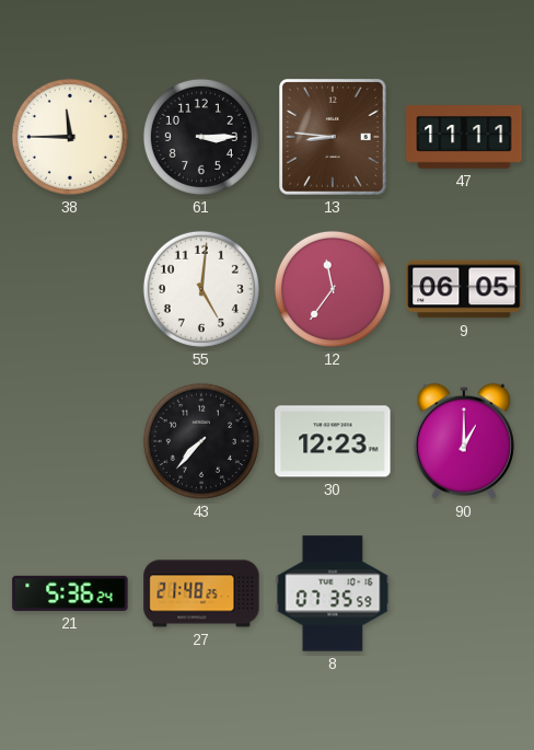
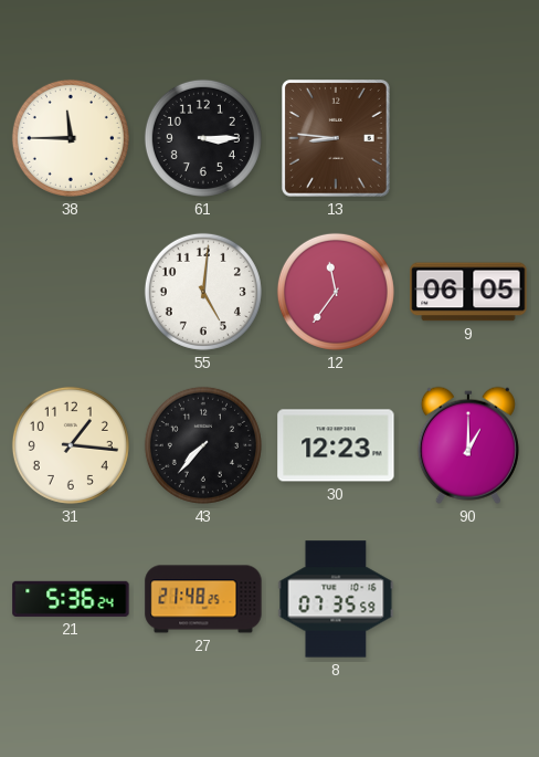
47: 11:11 -> none (464, 137)
31: none -> 1:16 (71, 445)
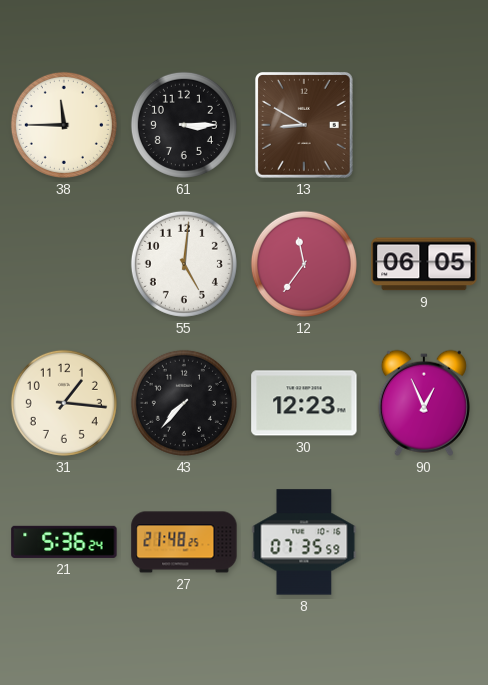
13: 8:46 -> 8:50 (305, 126)
90: 1:00 -> 12:56 (424, 403)
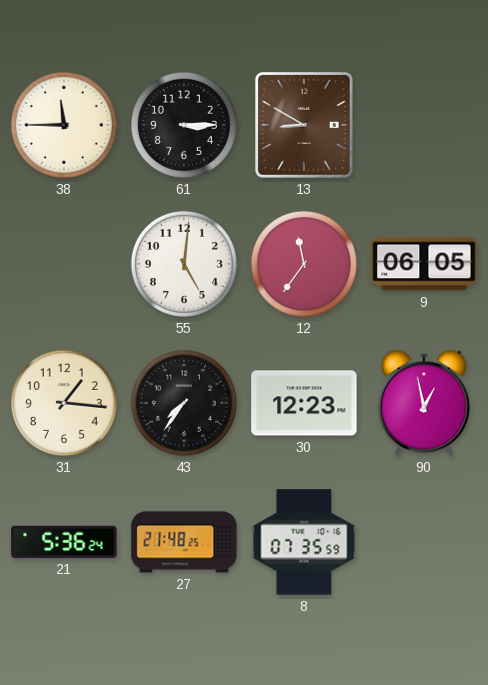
43: 7:37 -> 7:36 (184, 403)
90: 12:56 -> 12:58 (424, 403)
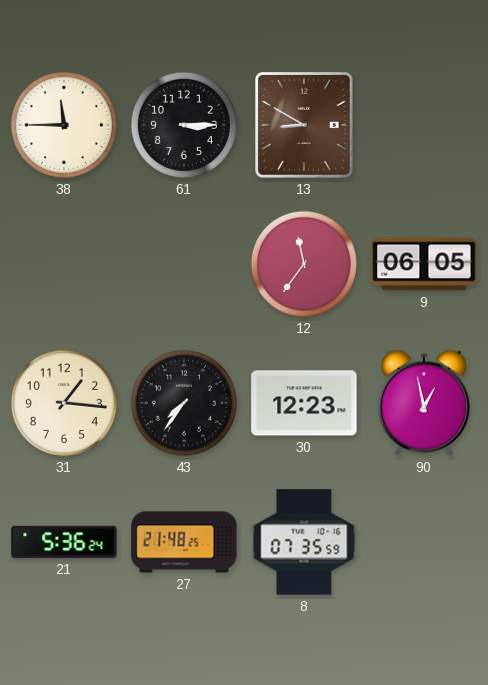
55: 5:01 -> none (184, 264)
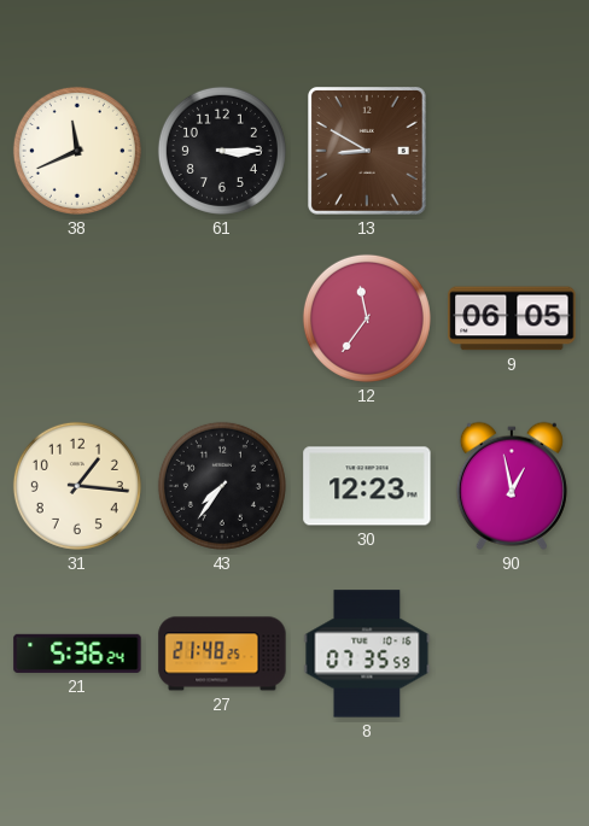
38: 11:45 -> 11:41 (77, 151)
